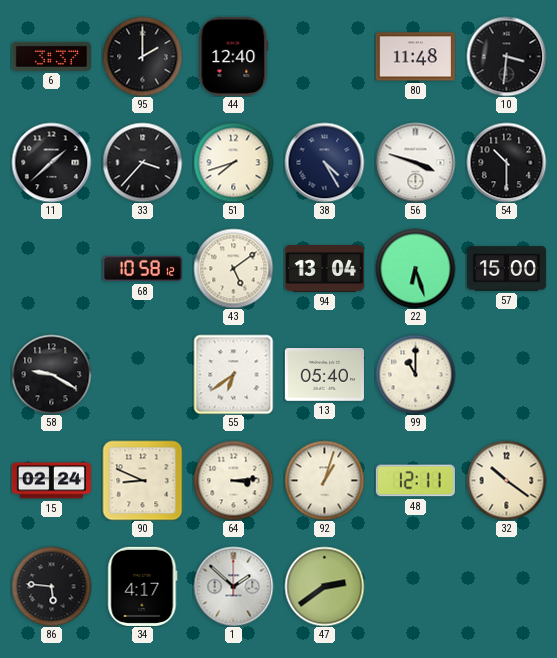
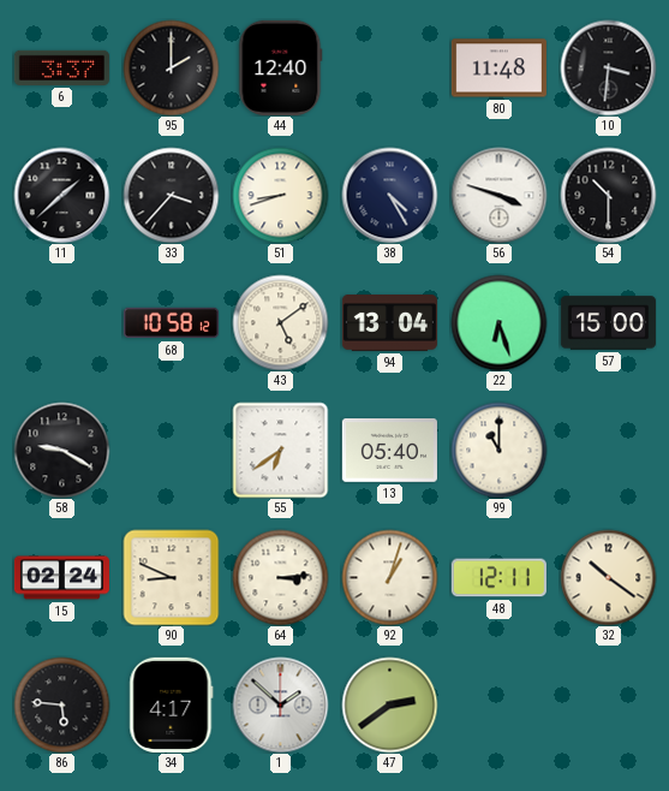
51: 7:42 -> 8:42 (280, 195)
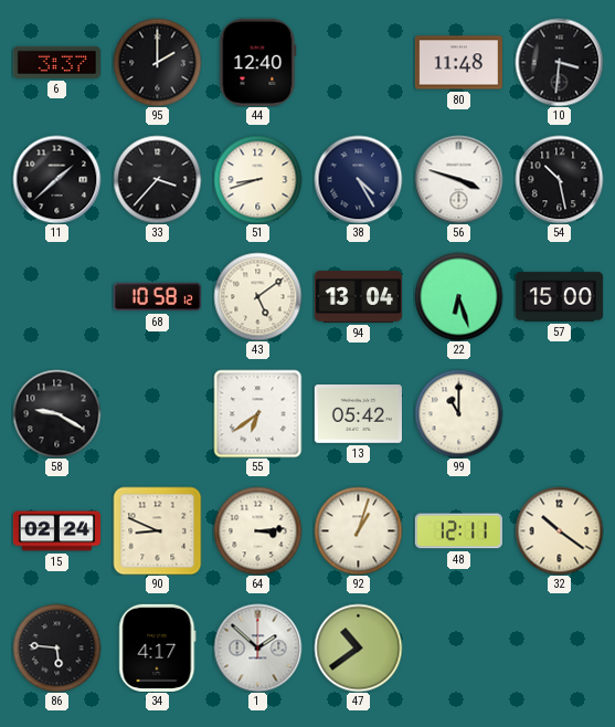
54: 10:30 -> 10:28 (559, 179)
13: 05:40 -> 05:42 (358, 414)
47: 2:39 -> 10:39 (358, 647)
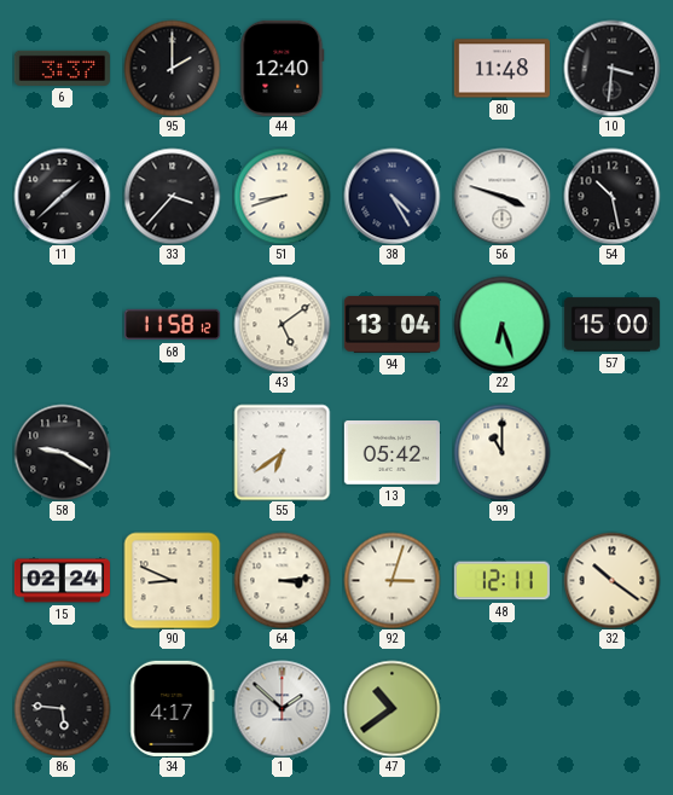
68: 10:58 -> 11:58 (172, 325)
92: 1:03 -> 3:03 (391, 580)
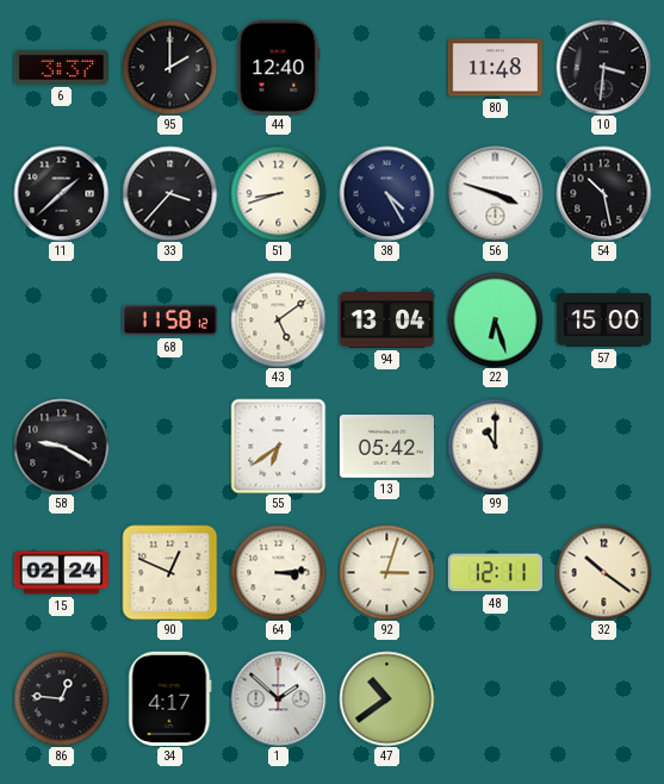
90: 8:49 -> 12:49 (169, 572)
86: 5:46 -> 12:46 (61, 698)
